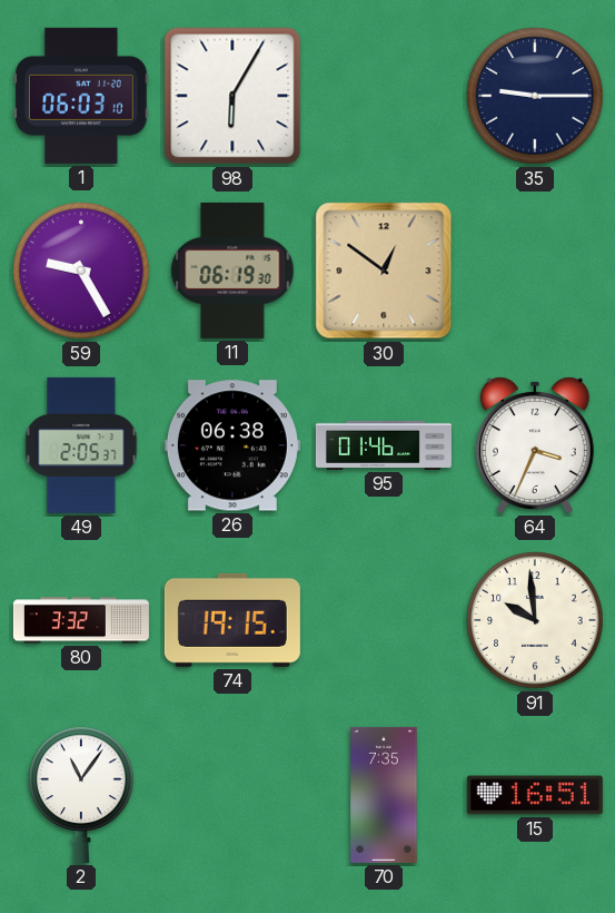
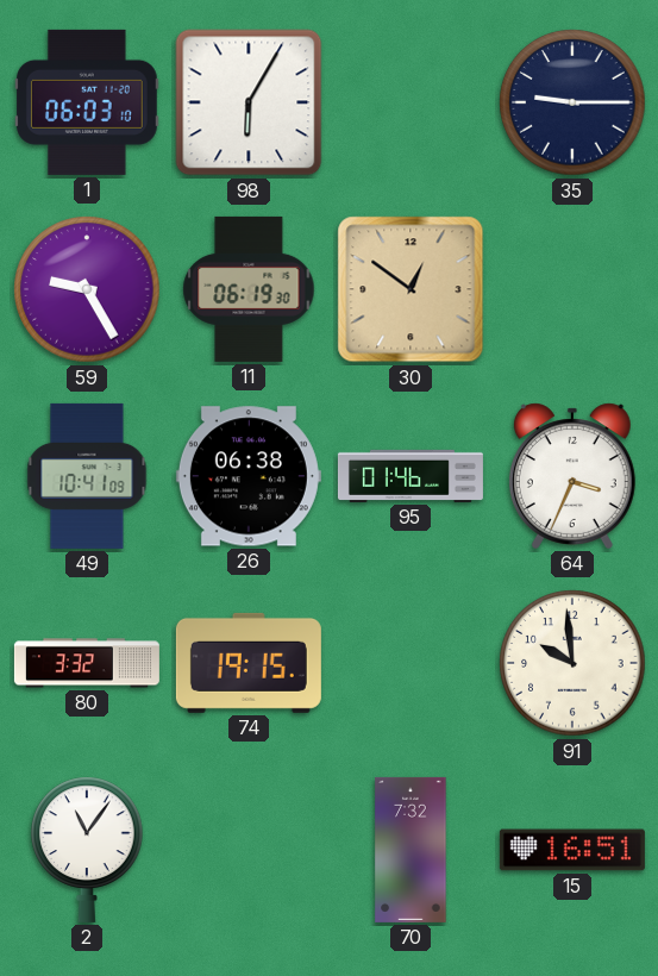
49: 2:05 -> 10:41 (87, 476)
70: 7:35 -> 7:32 (411, 850)
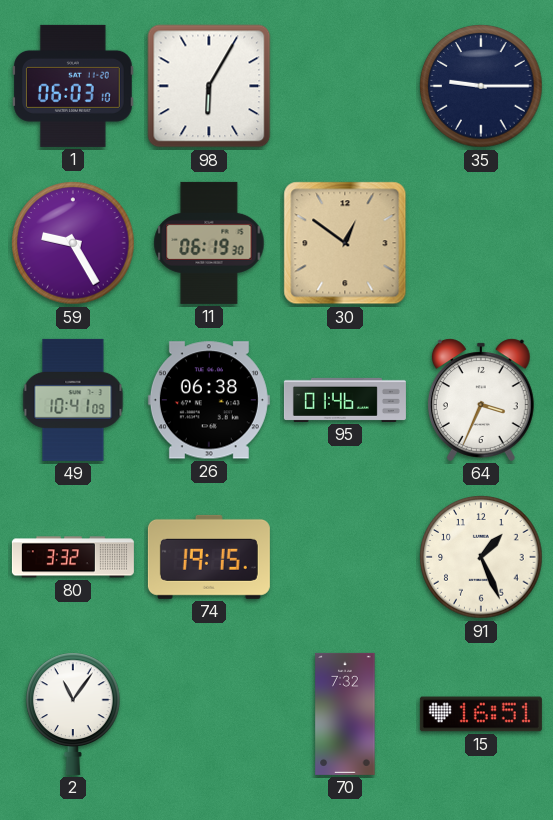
91: 9:59 -> 1:26 (481, 557)
